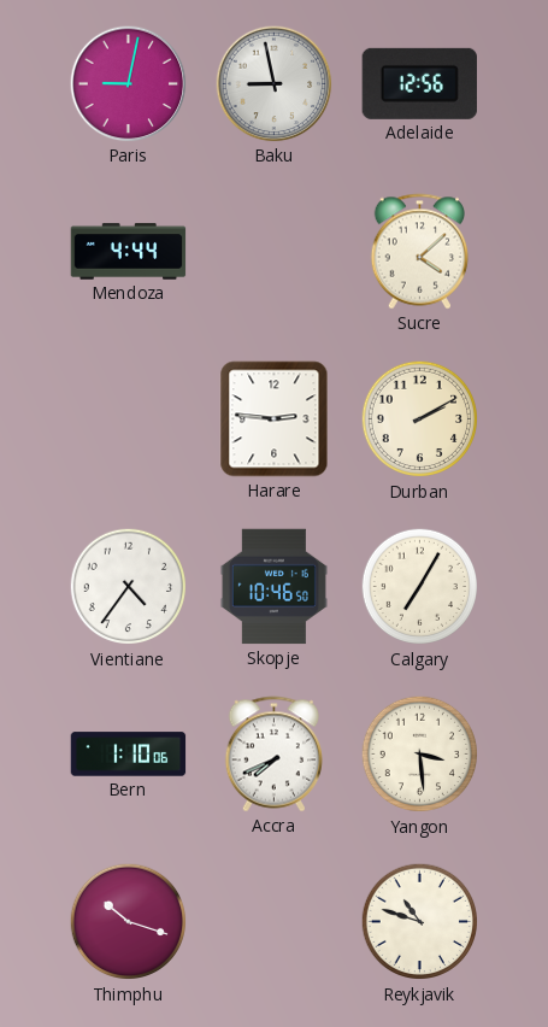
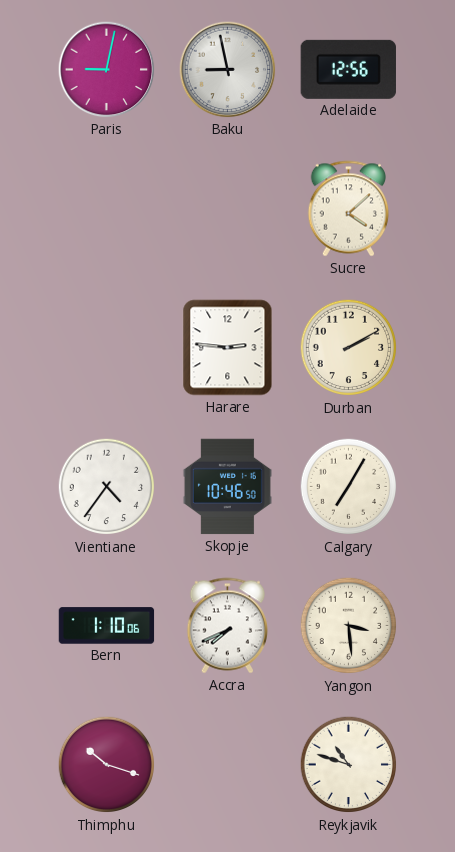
Mendoza: 4:44 -> none (129, 252)
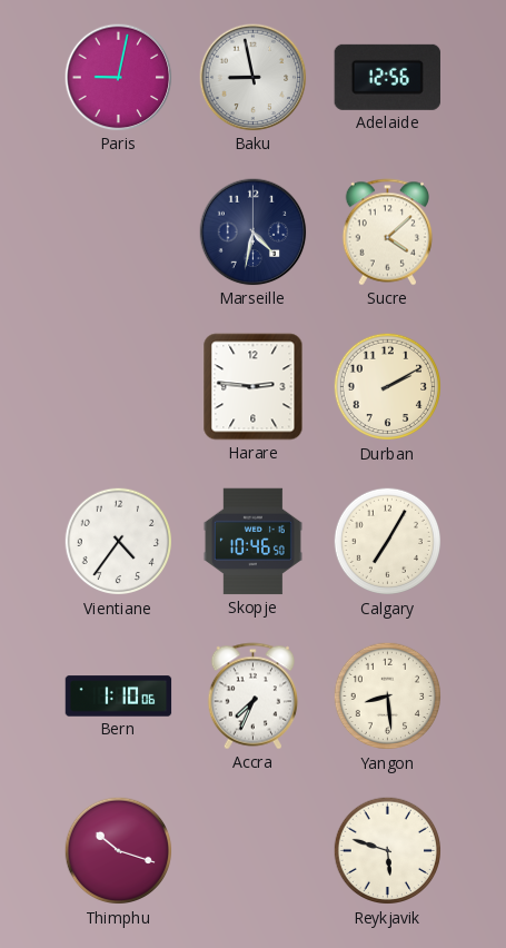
Marseille: none -> 4:32 (254, 233)
Accra: 7:41 -> 7:34 (254, 697)
Yangon: 3:29 -> 8:29 (388, 697)
Reykjavik: 10:48 -> 5:48 (388, 851)
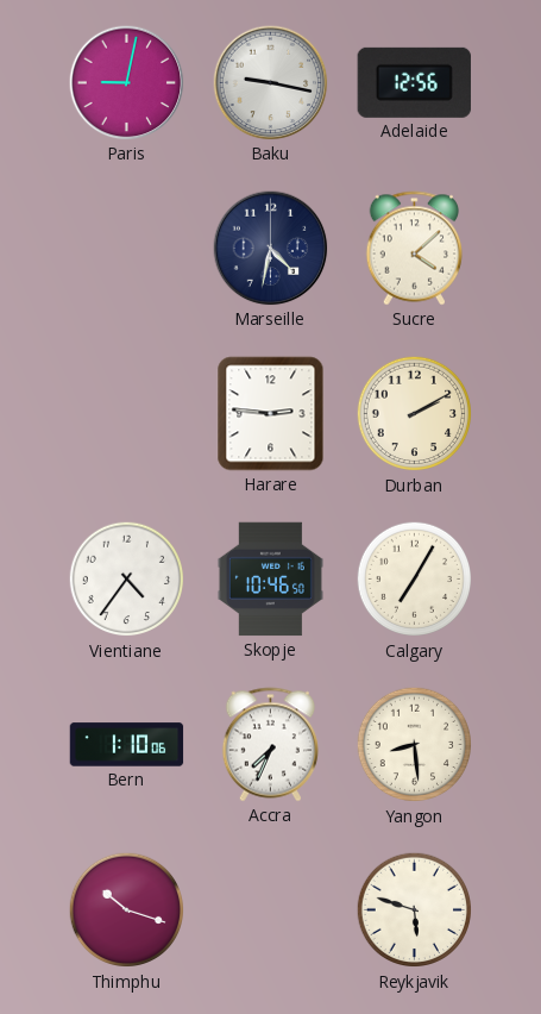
Baku: 8:58 -> 9:17 (271, 83)
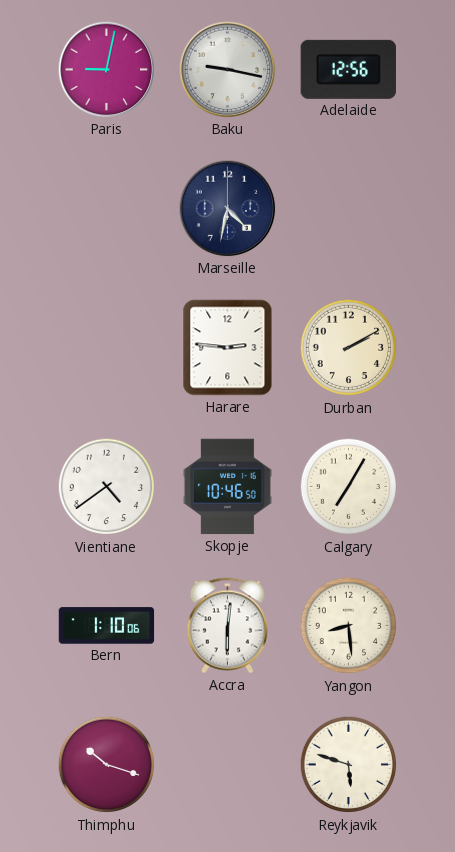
Sucre: 4:08 -> none (415, 249)
Vientiane: 4:36 -> 4:39 (107, 487)
Accra: 7:34 -> 6:01 (228, 626)
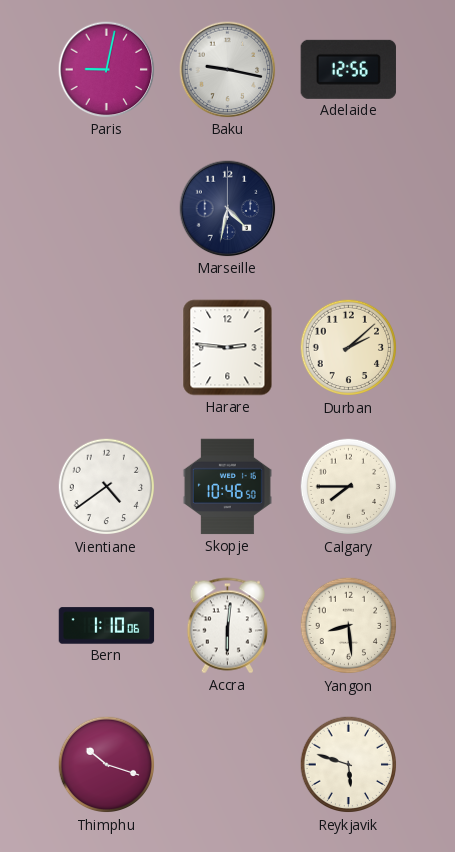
Durban: 2:10 -> 2:08 (349, 348)
Calgary: 7:05 -> 7:45 (349, 487)
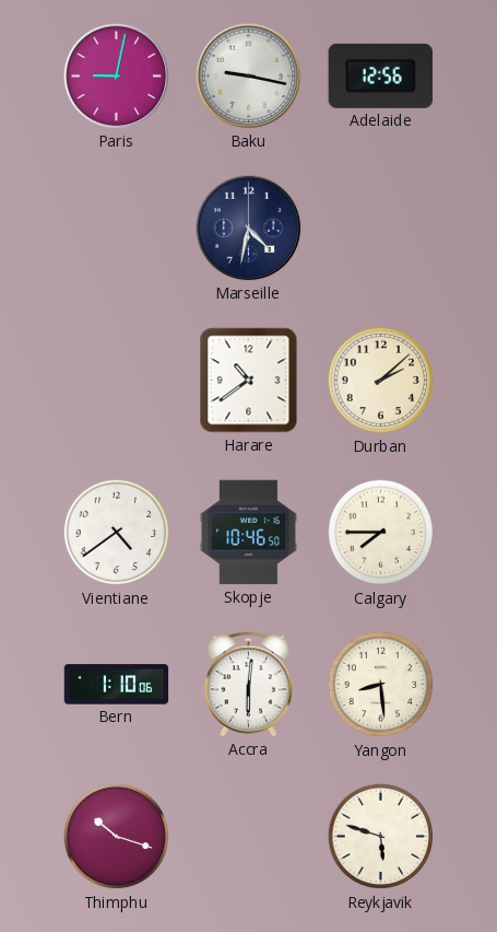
Harare: 2:46 -> 10:39 (249, 381)
